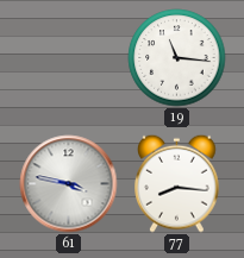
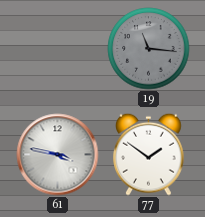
19 dial: white -> grey (149, 49)
77: 8:16 -> 1:51 (149, 154)
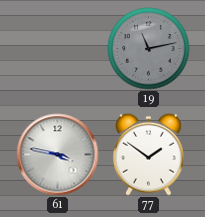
19: 11:16 -> 11:13 (149, 49)
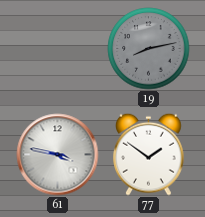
19: 11:13 -> 8:13 (149, 49)
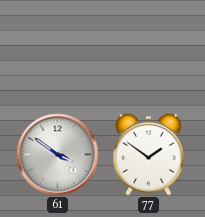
19: 8:13 -> none (149, 49)
61: 3:47 -> 3:51 (58, 155)
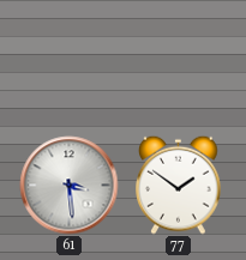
61: 3:51 -> 3:29 (70, 186)
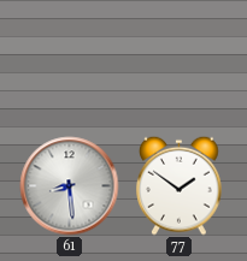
61: 3:29 -> 8:29 (70, 186)
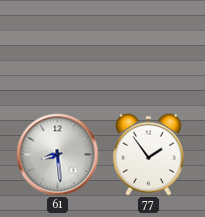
77: 1:51 -> 1:54 (149, 154)
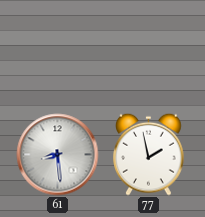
77: 1:54 -> 1:58 (149, 154)
